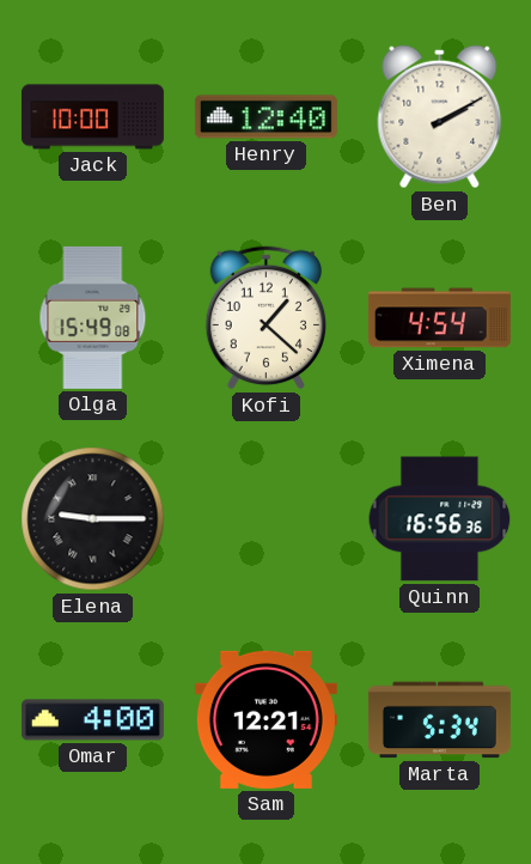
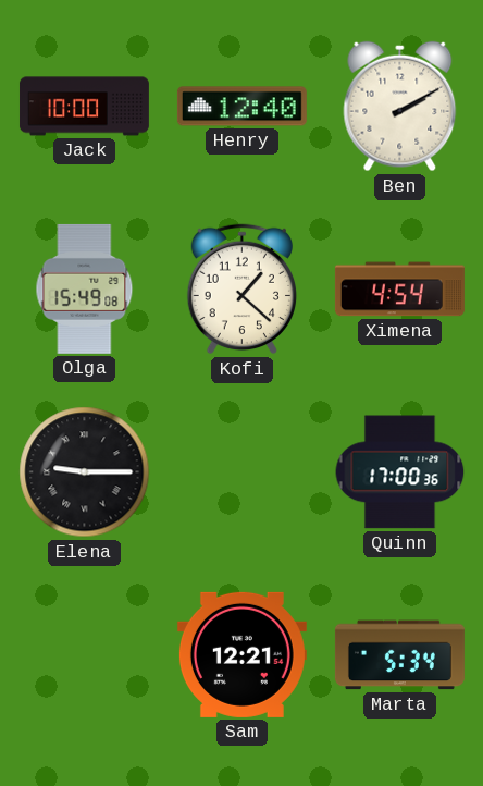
Quinn: 16:56 -> 17:00 (400, 472)
Omar: 4:00 -> none (92, 720)
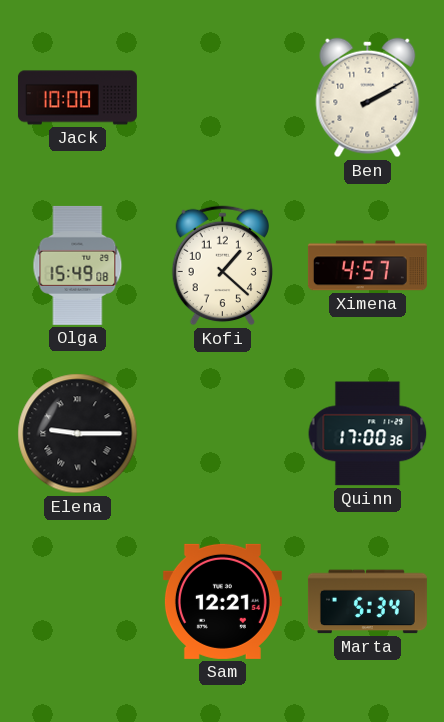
Henry: 12:40 -> none (242, 107)
Ximena: 4:54 -> 4:57 (367, 266)
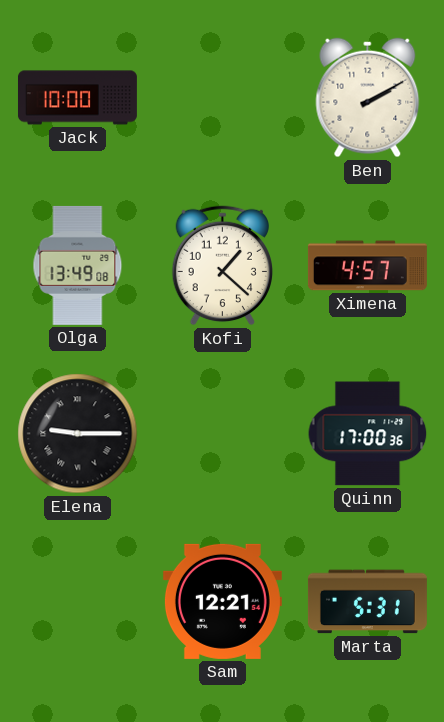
Olga: 15:49 -> 13:49 (78, 265)
Marta: 5:34 -> 5:31 (367, 602)
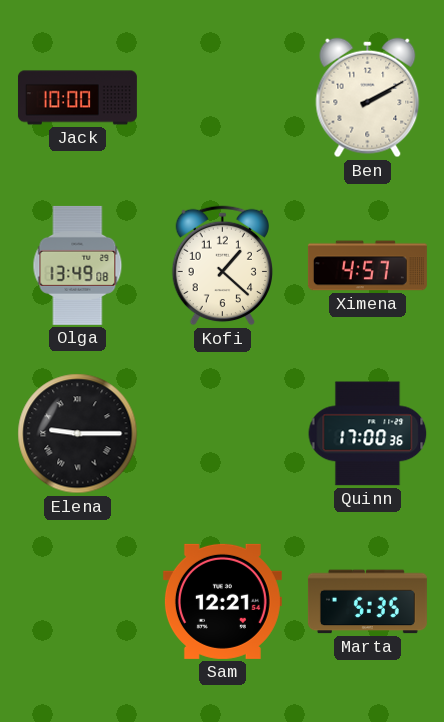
Marta: 5:31 -> 5:35 (367, 602)
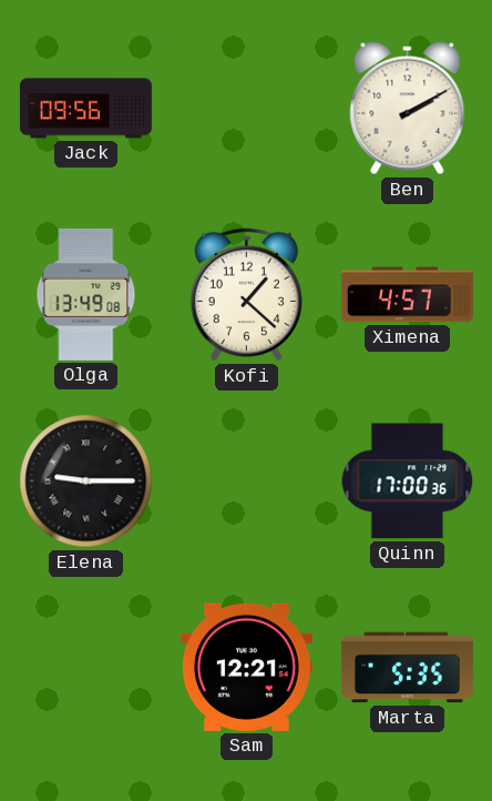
Jack: 10:00 -> 09:56 (85, 109)
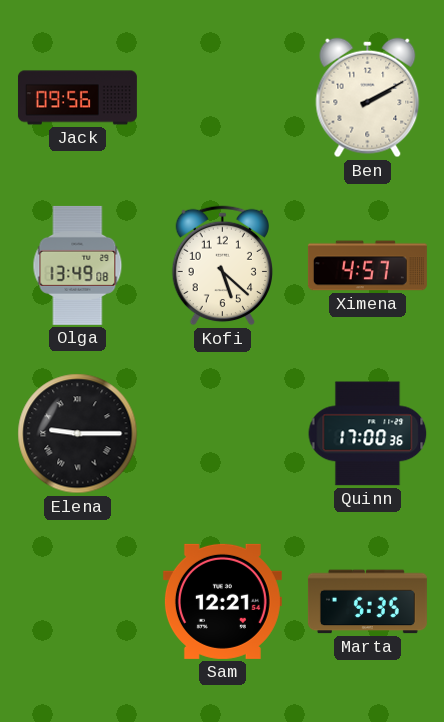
Kofi: 1:22 -> 5:22 (222, 266)
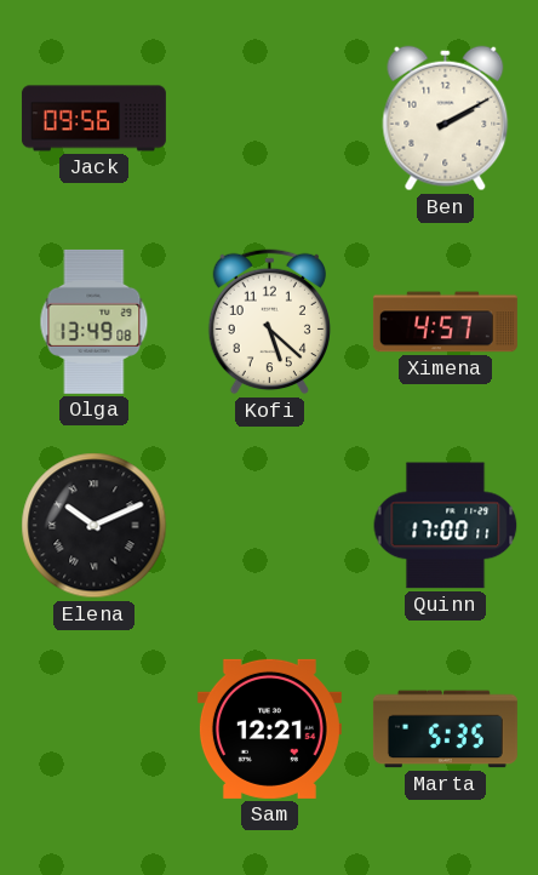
Elena: 9:15 -> 10:11 (95, 526)
Quinn: 17:00:36 -> 17:00:11 (446, 526)
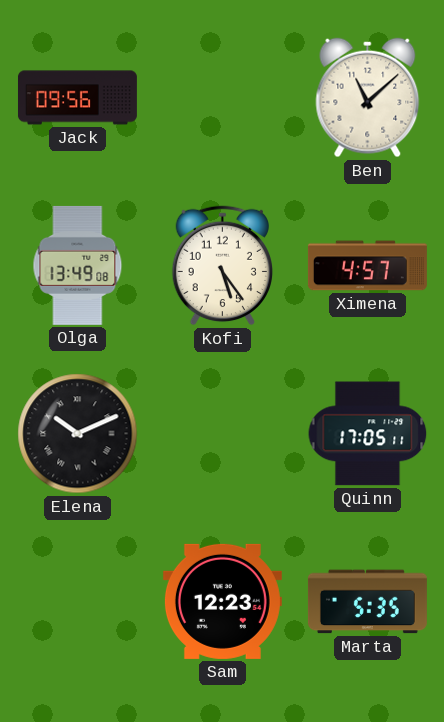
Ben: 2:10 -> 11:08 (368, 98)
Kofi: 5:22 -> 5:24 (222, 266)
Quinn: 17:00 -> 17:05 (368, 434)
Sam: 12:21 -> 12:23 (222, 601)
